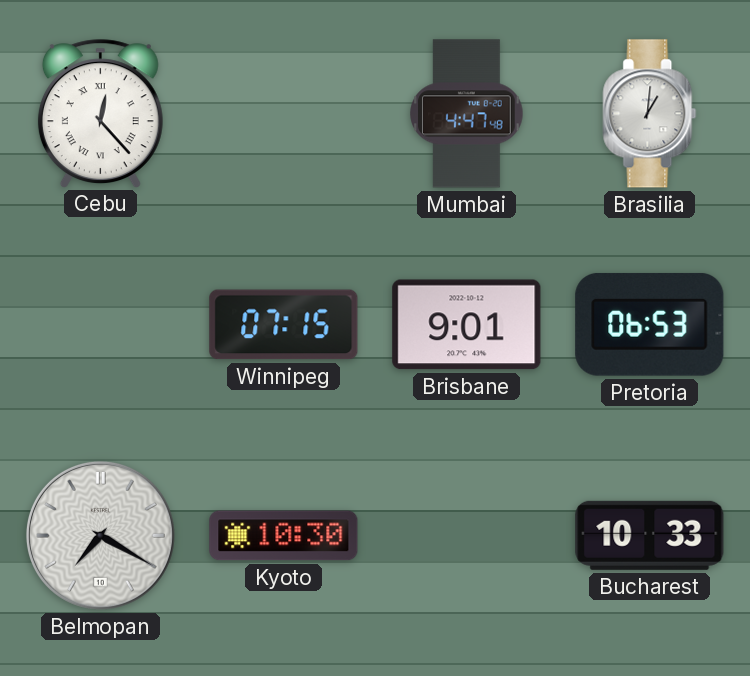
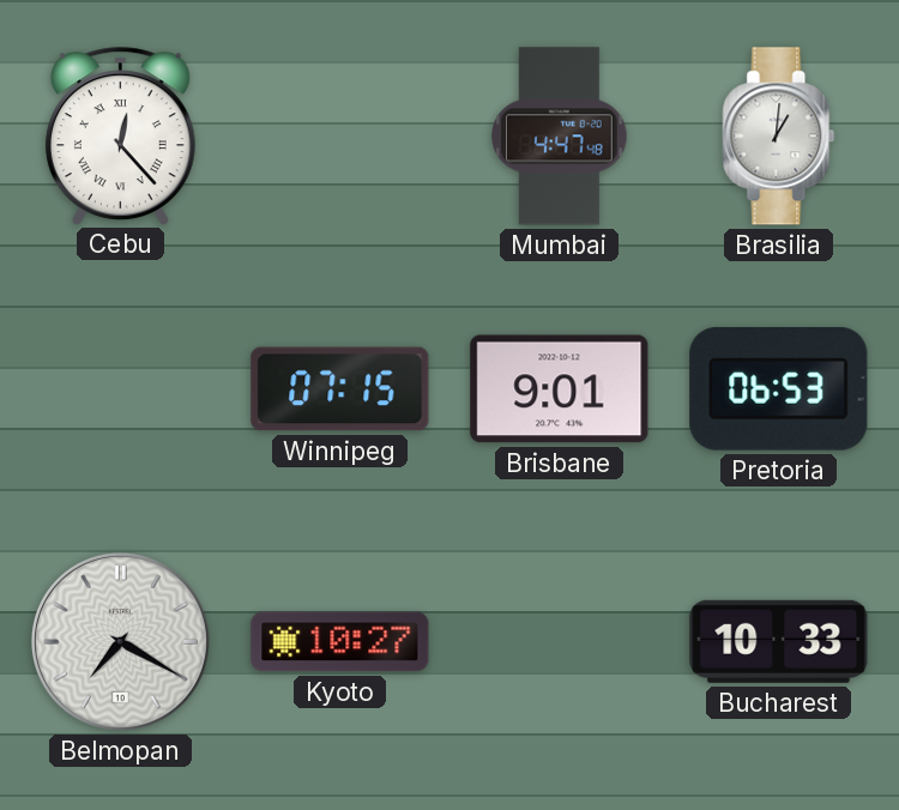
Kyoto: 10:30 -> 10:27 (340, 642)
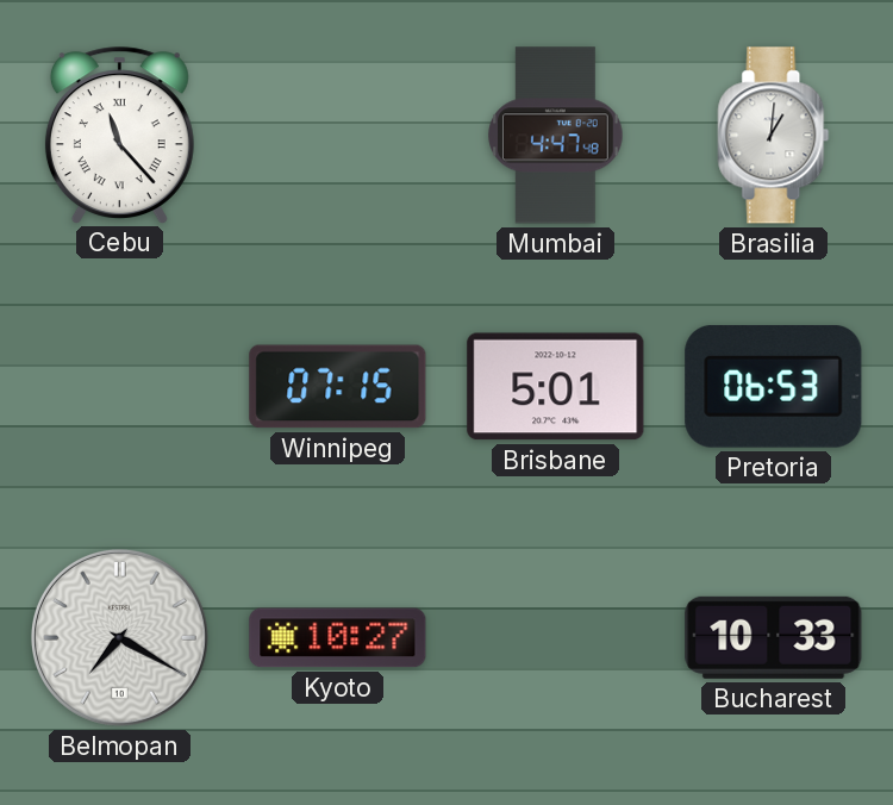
Cebu: 12:23 -> 11:23 (119, 135)
Brisbane: 9:01 -> 5:01 (556, 387)
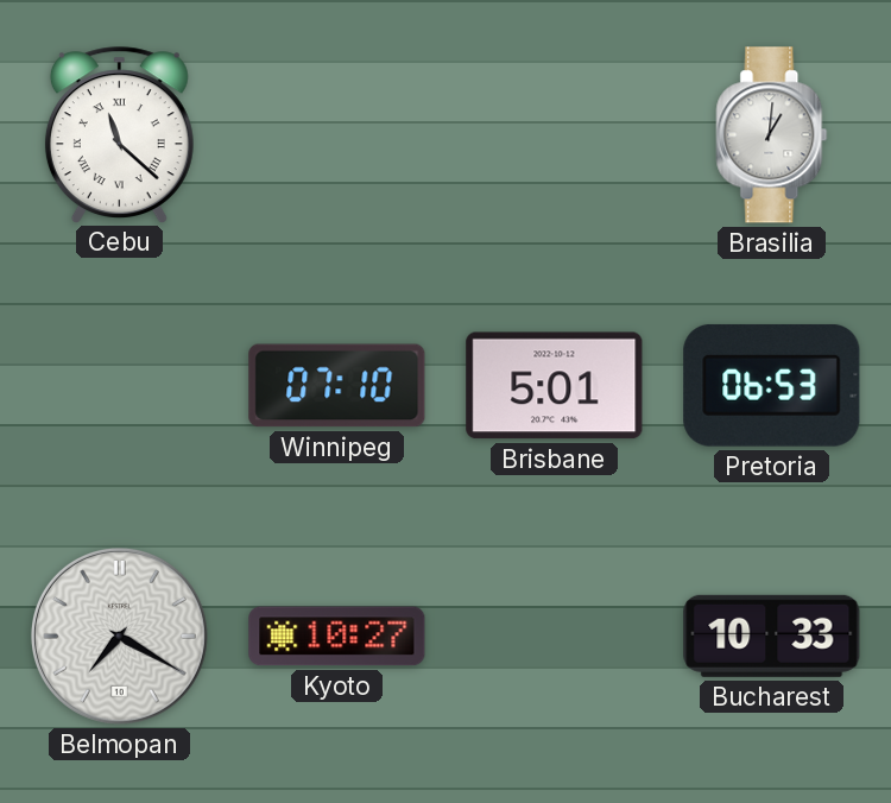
Cebu: 11:23 -> 11:22 (119, 134)
Mumbai: 4:47 -> none (556, 136)
Winnipeg: 07:15 -> 07:10 (337, 386)
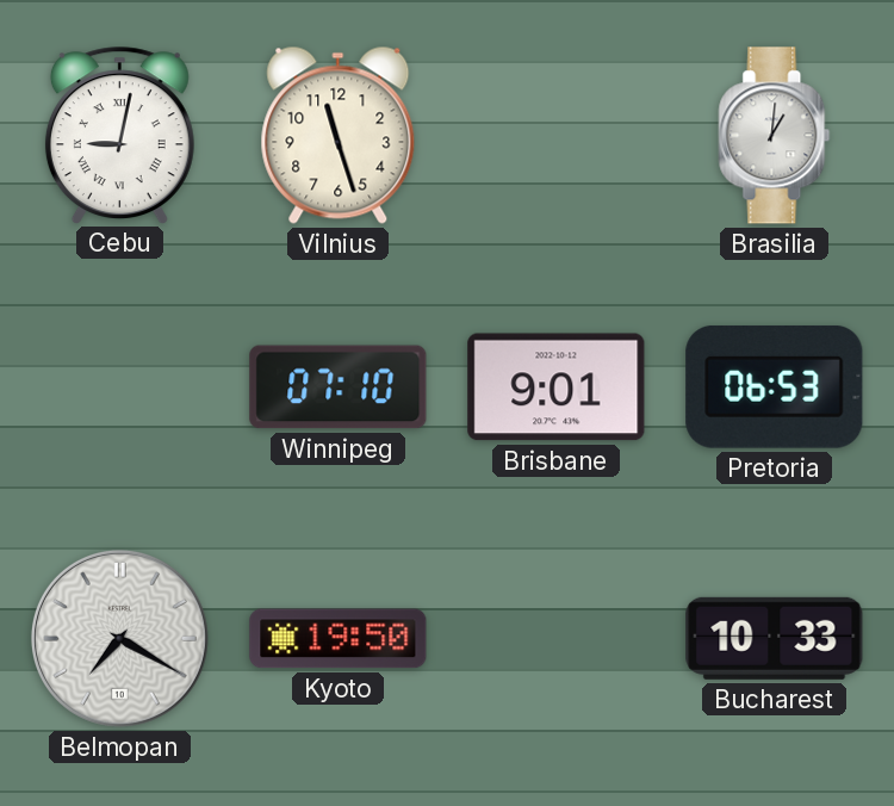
Cebu: 11:22 -> 9:02 (119, 135)
Vilnius: none -> 11:27 (339, 135)
Brisbane: 5:01 -> 9:01 (557, 387)
Kyoto: 10:27 -> 19:50 (339, 639)
